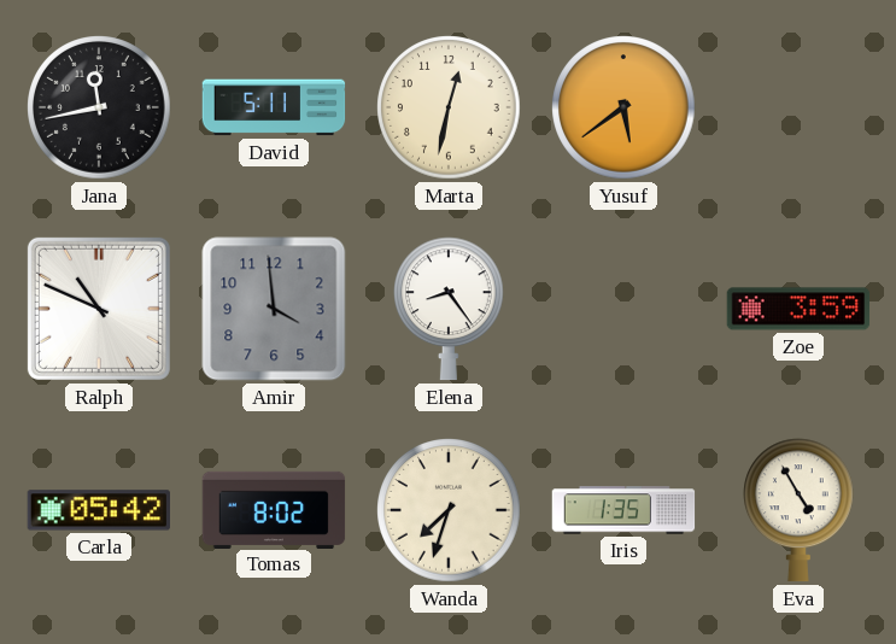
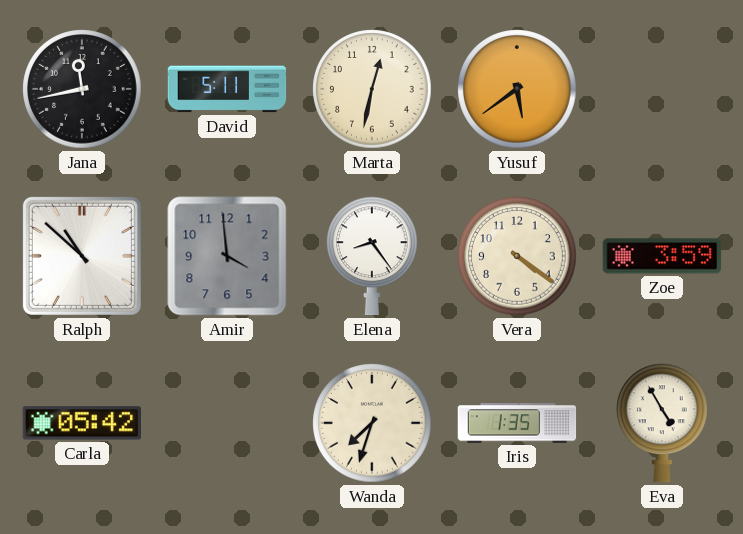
Ralph: 10:49 -> 10:52 (82, 256)
Vera: none -> 4:21 (517, 256)
Tomas: 8:02 -> none (274, 509)
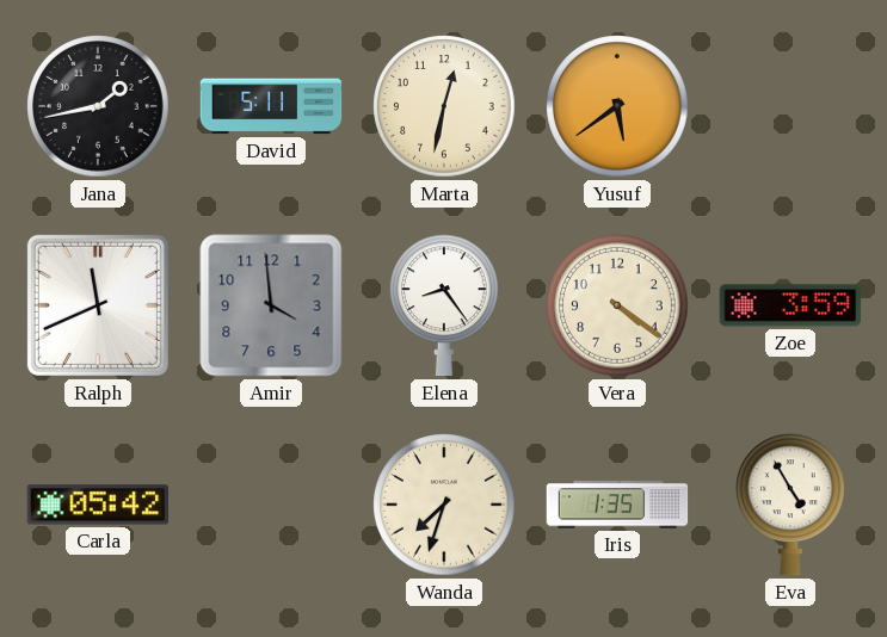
Jana: 11:43 -> 1:43 (98, 106)
Ralph: 10:52 -> 11:41 (98, 305)
